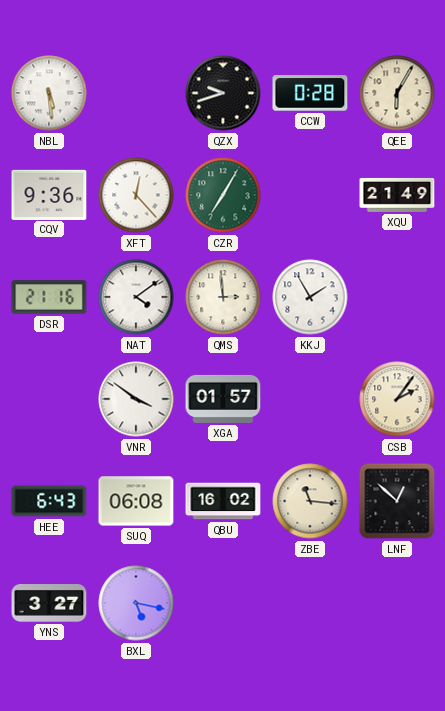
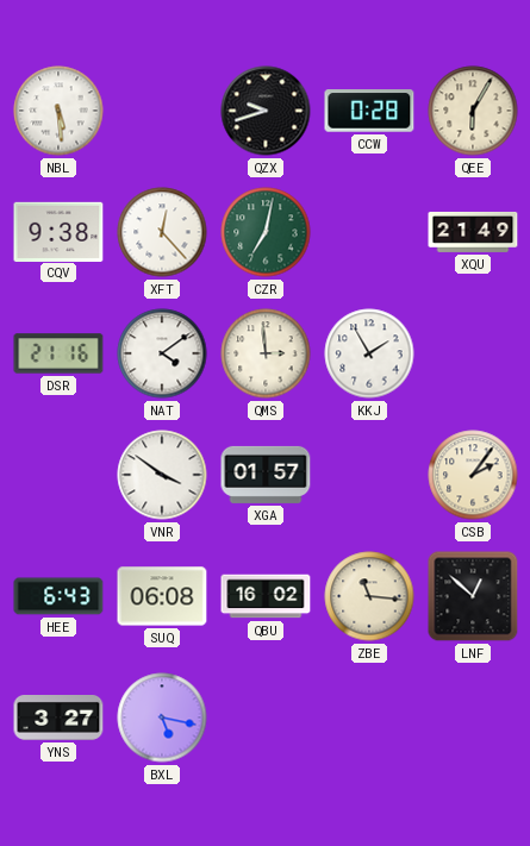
CQV: 9:36 -> 9:38 (58, 231)
CZR: 7:05 -> 7:02 (266, 232)
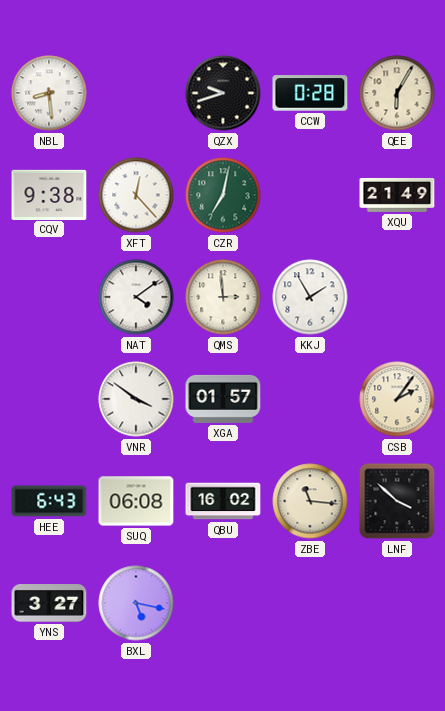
NBL: 5:29 -> 8:29 (49, 93)
DSR: 21:16 -> none (58, 353)
LNF: 12:52 -> 3:52 (397, 501)
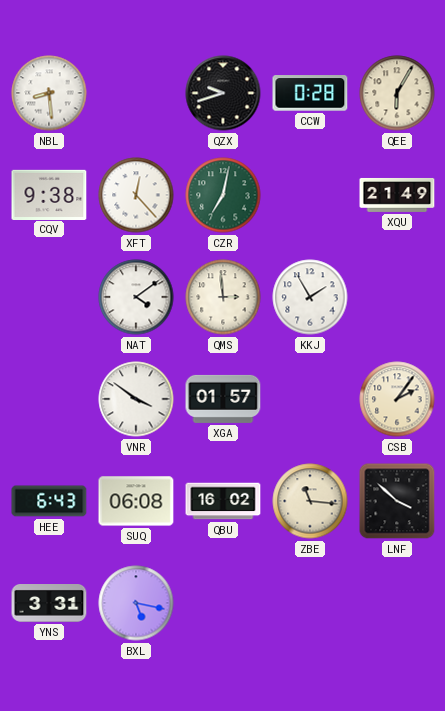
YNS: 3:27 -> 3:31 (49, 604)
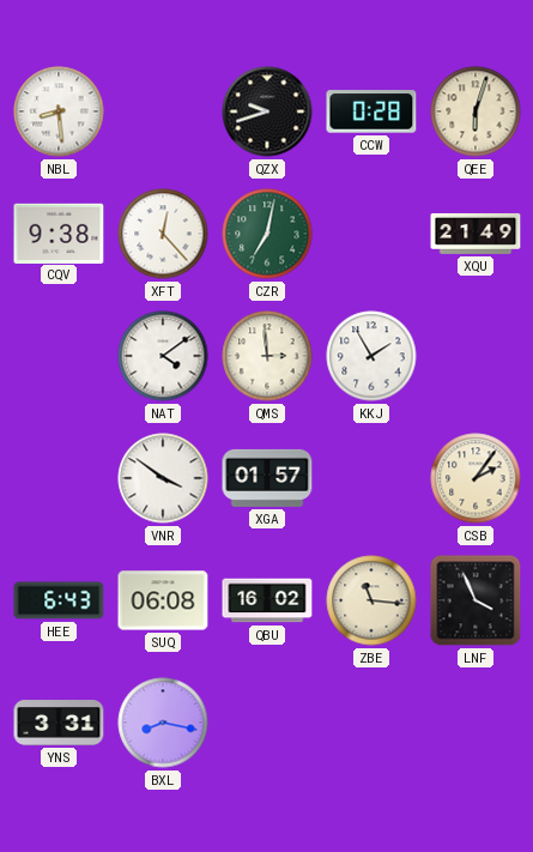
QEE: 6:05 -> 6:03 (476, 111)
LNF: 3:52 -> 3:56 (476, 600)
BXL: 5:17 -> 8:17 (163, 723)
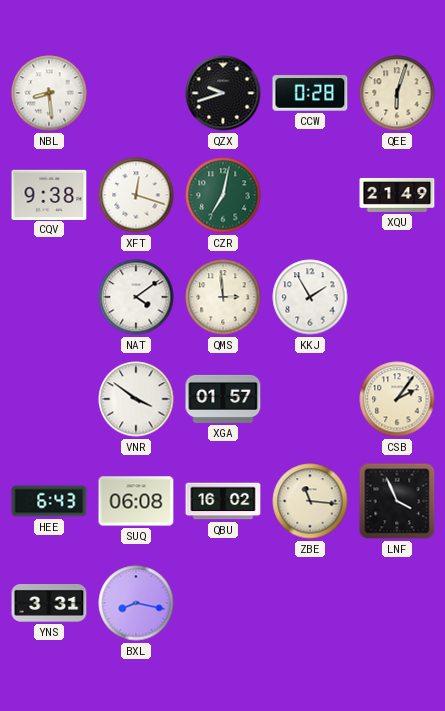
XFT: 12:23 -> 12:18 (136, 195)
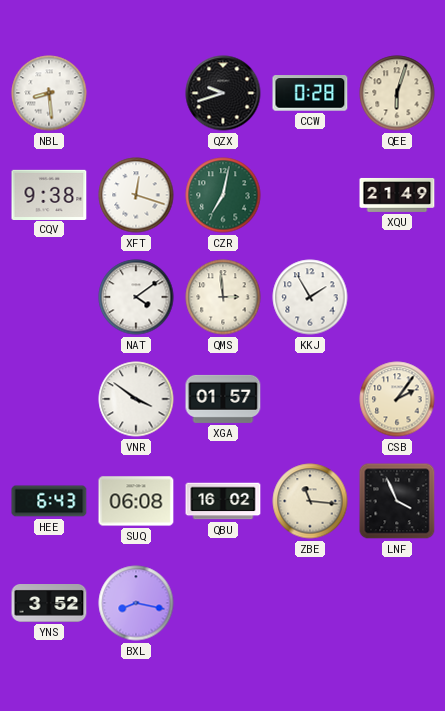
YNS: 3:31 -> 3:52 (49, 604)
